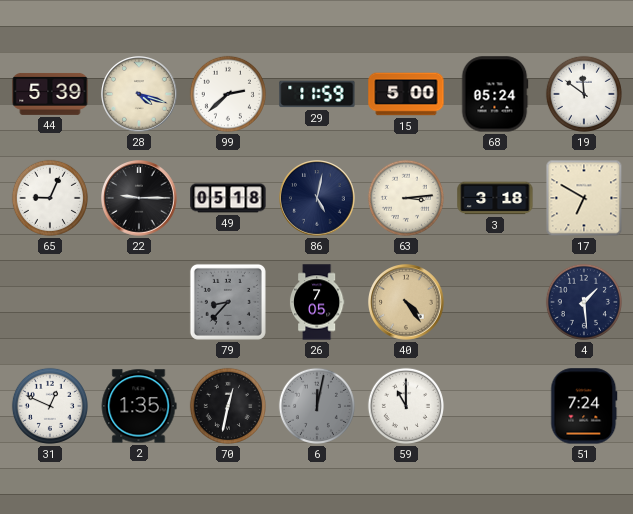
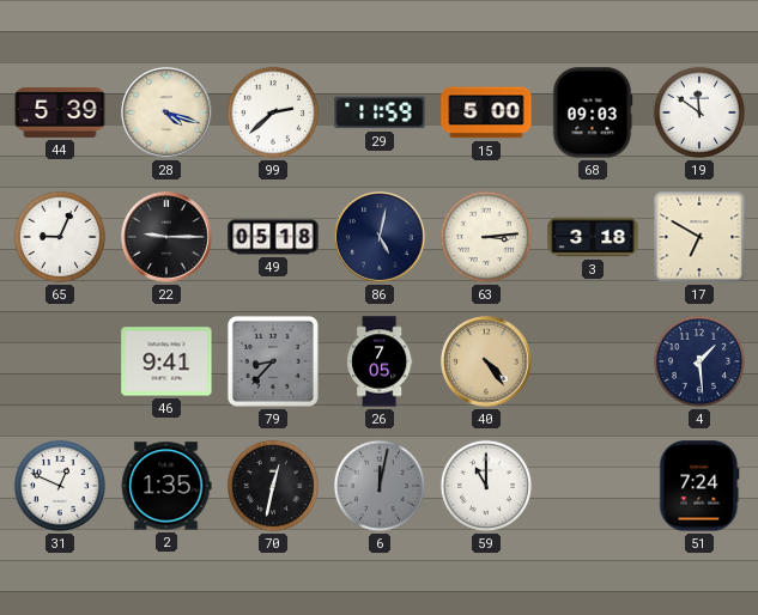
68: 05:24 -> 09:03 (593, 112)
46: none -> 9:41 (166, 361)
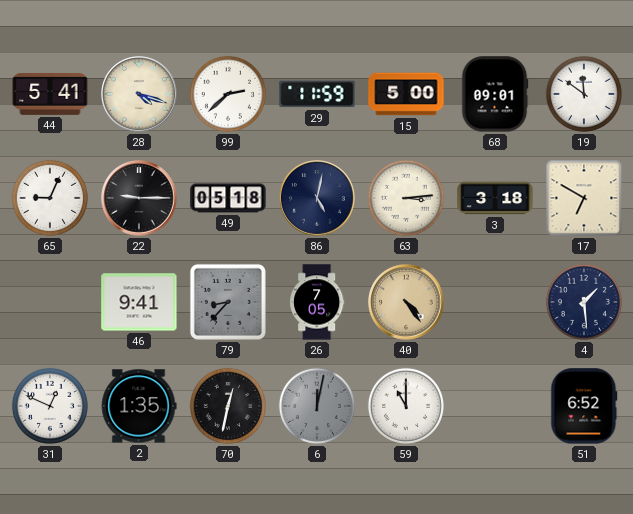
44: 5:39 -> 5:41 (50, 94)
68: 09:03 -> 09:01 (495, 94)
51: 7:24 -> 6:52 (584, 406)
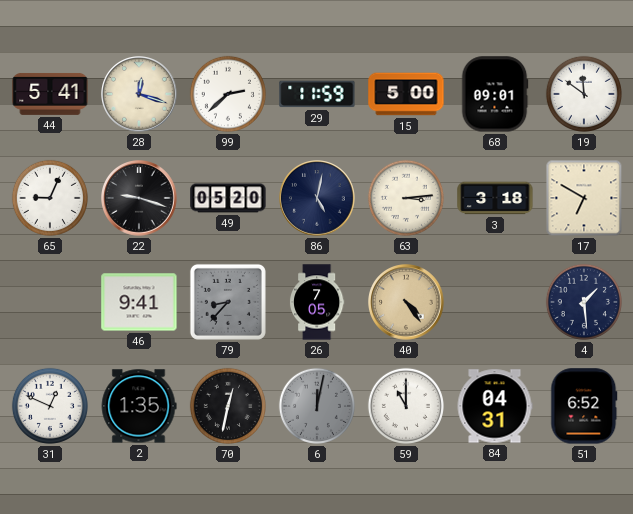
28: 4:18 -> 12:18 (139, 94)
22: 9:15 -> 9:18 (139, 198)
49: 05:18 -> 05:20 (228, 198)
84: none -> 04:31 (495, 406)
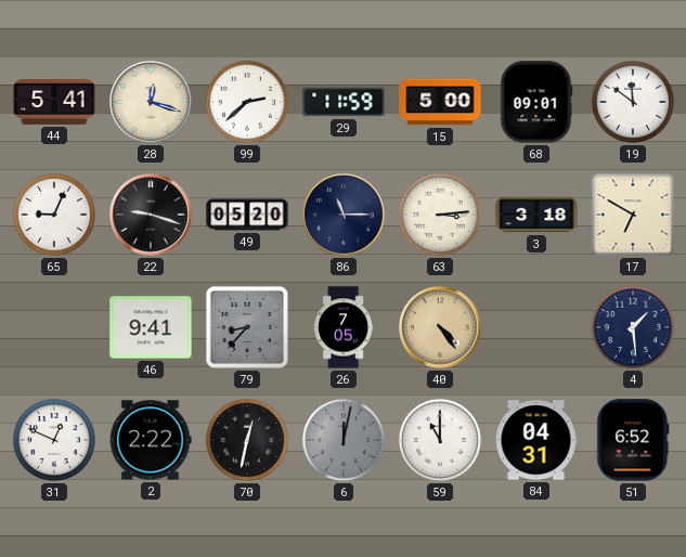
86: 5:02 -> 11:15 (344, 215)
2: 1:35 -> 2:22 (151, 440)
